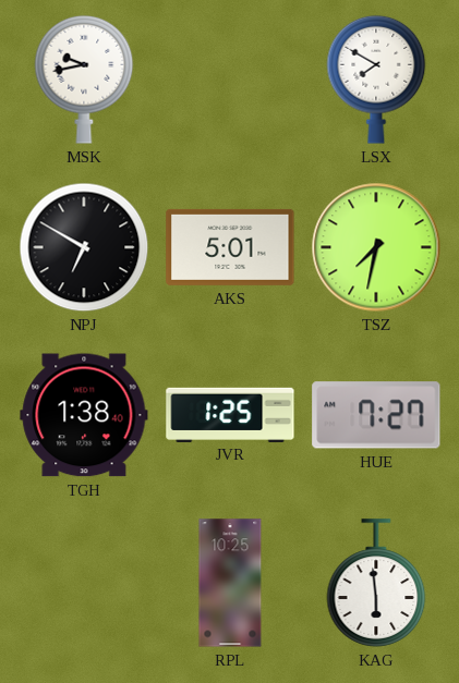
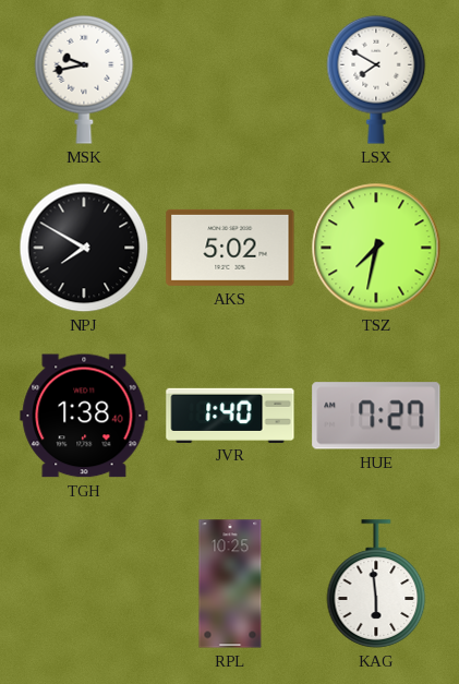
NPJ: 6:50 -> 7:50 (84, 248)
AKS: 5:01 -> 5:02 (230, 248)
JVR: 1:25 -> 1:40 (230, 415)
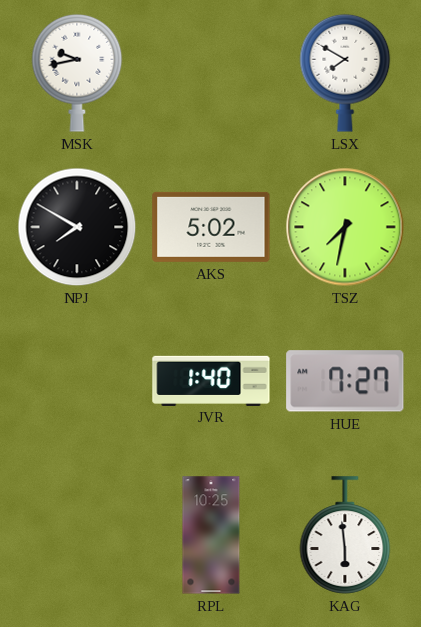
TGH: 1:38 -> none (84, 416)
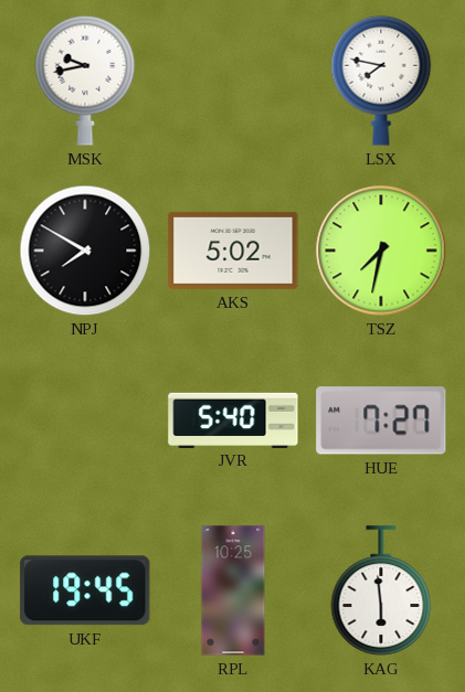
LSX: 7:50 -> 7:47 (381, 81)
JVR: 1:40 -> 5:40 (233, 419)
UKF: none -> 19:45 (85, 590)
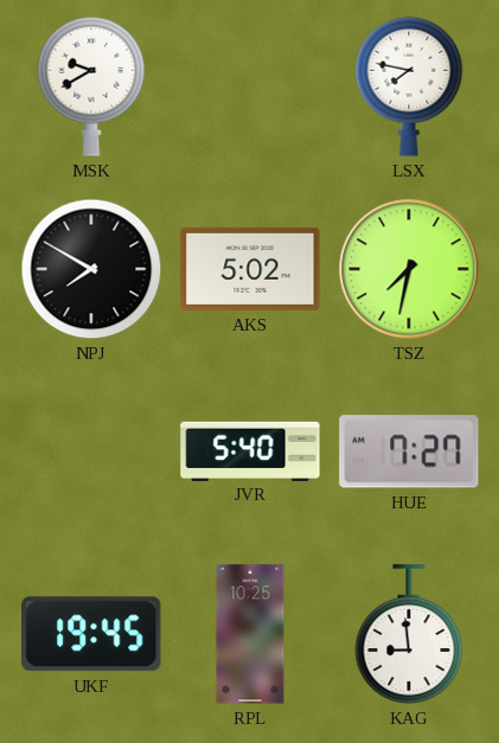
MSK: 9:43 -> 9:40 (91, 87)
KAG: 5:59 -> 8:59 (409, 634)
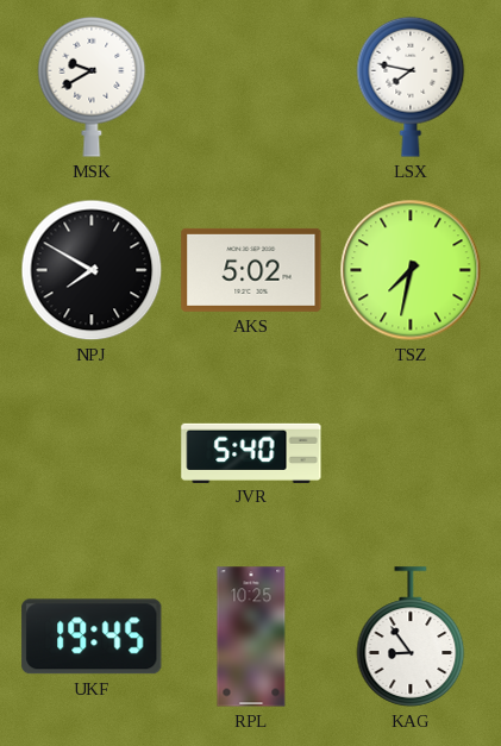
HUE: 7:27 -> none (409, 451)
KAG: 8:59 -> 8:54 (411, 637)
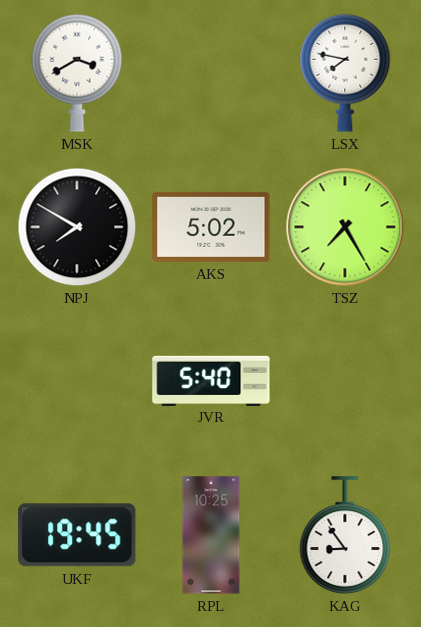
MSK: 9:40 -> 3:40 (77, 73)
TSZ: 7:32 -> 7:25 (345, 227)
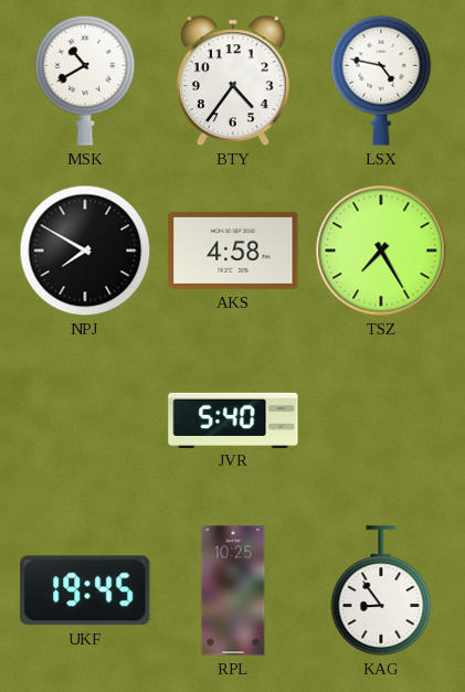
MSK: 3:40 -> 10:40 (85, 81)
BTY: none -> 4:36 (233, 81)
LSX: 7:47 -> 4:47 (381, 81)
AKS: 5:02 -> 4:58 (233, 251)
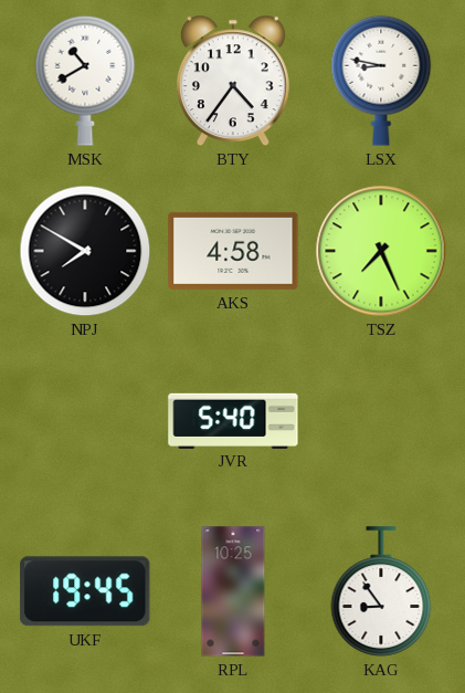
LSX: 4:47 -> 8:47 (381, 81)
TSZ: 7:25 -> 7:26 (381, 251)
